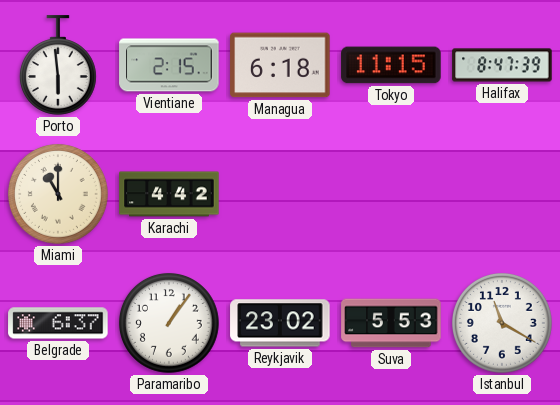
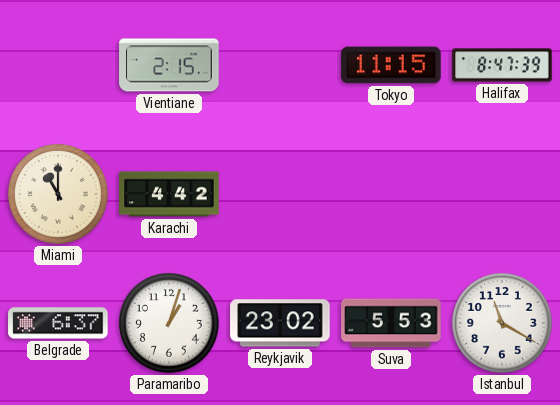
Porto: 5:59 -> none (58, 65)
Managua: 6:18 -> none (280, 65)
Paramaribo: 1:06 -> 1:03 (169, 323)
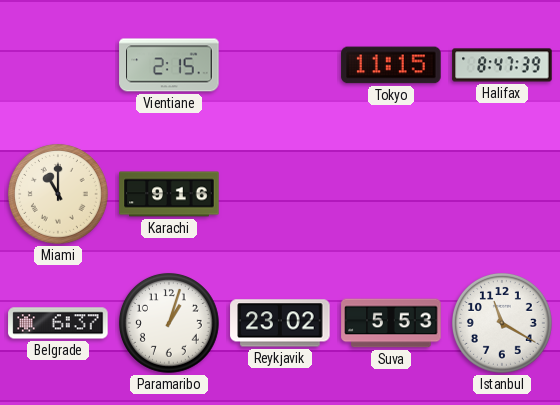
Karachi: 4:42 -> 9:16 (169, 194)
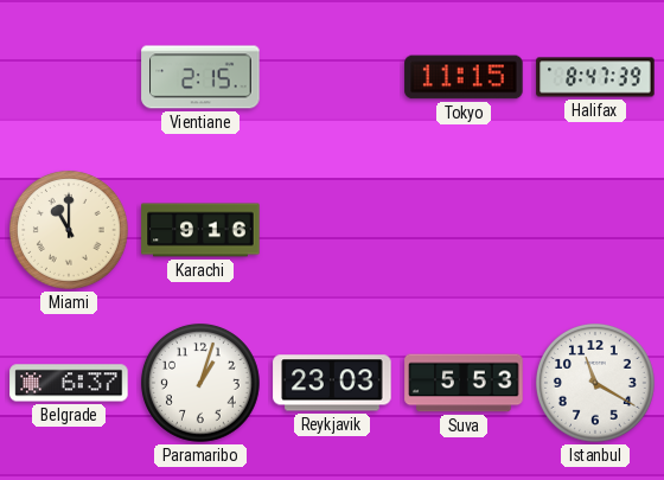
Reykjavik: 23:02 -> 23:03 (332, 383)
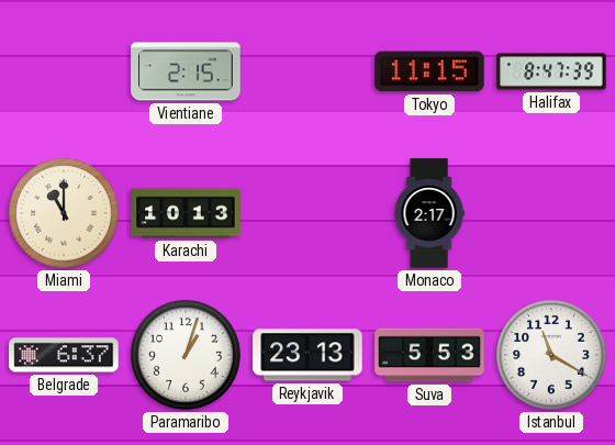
Karachi: 9:16 -> 10:13 (186, 213)
Monaco: none -> 2:17 (429, 213)
Reykjavik: 23:03 -> 23:13 (307, 355)
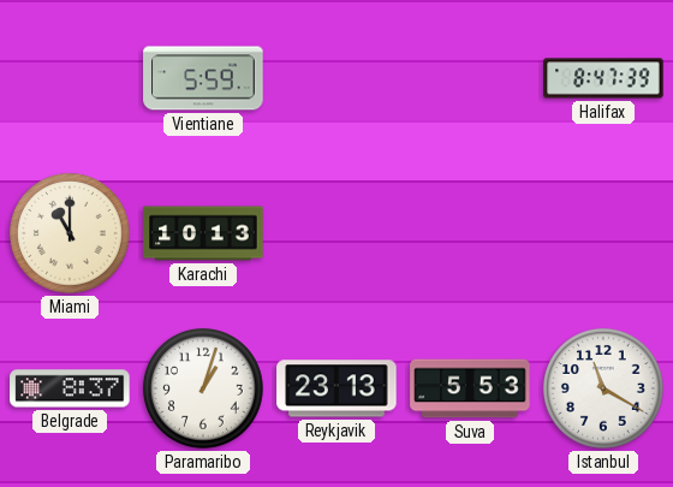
Vientiane: 2:15 -> 5:59 (203, 78)
Tokyo: 11:15 -> none (429, 71)
Monaco: 2:17 -> none (429, 213)
Belgrade: 6:37 -> 8:37 (70, 388)
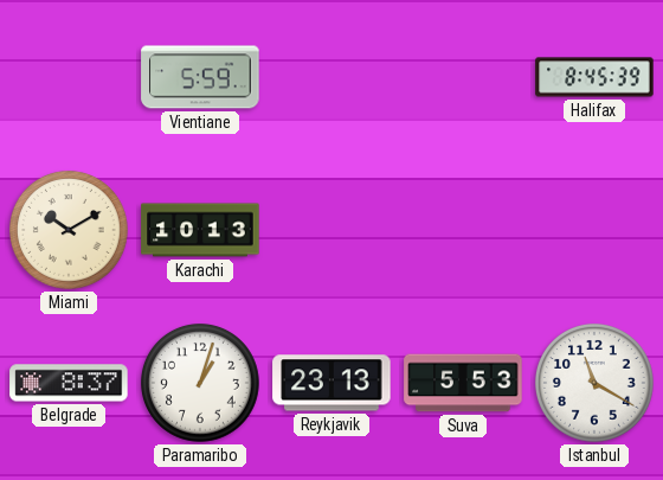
Halifax: 8:47 -> 8:45 (594, 77)
Miami: 11:00 -> 10:10 (69, 230)
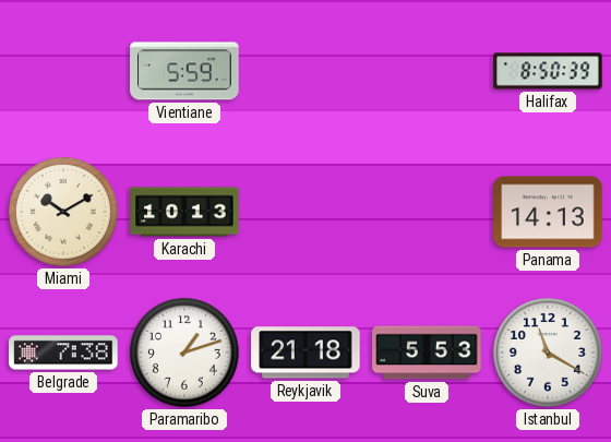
Halifax: 8:45 -> 8:50 (548, 71)
Panama: none -> 14:13 (548, 212)
Belgrade: 8:37 -> 7:38 (63, 353)
Paramaribo: 1:03 -> 1:12 (184, 353)
Reykjavik: 23:13 -> 21:18 (305, 353)
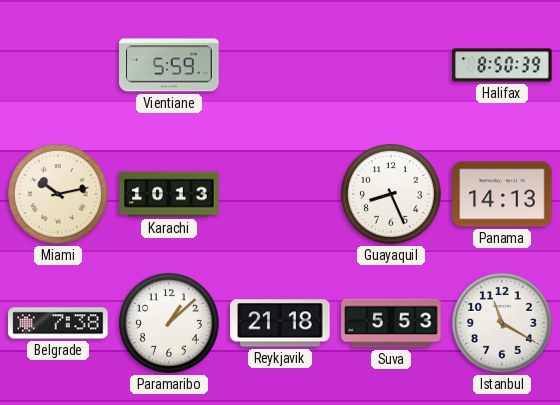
Miami: 10:10 -> 10:13 (58, 194)
Guayaquil: none -> 8:26 (391, 194)
Paramaribo: 1:12 -> 1:08 (169, 323)
